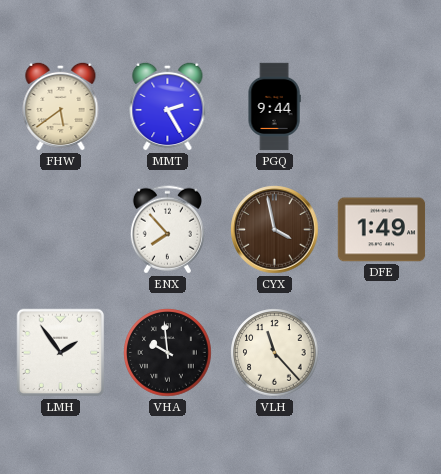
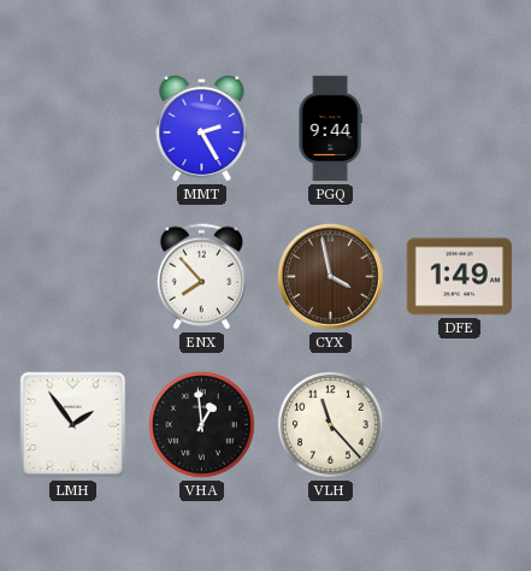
FHW: 5:39 -> none (61, 106)
VHA: 9:59 -> 12:59 (202, 425)
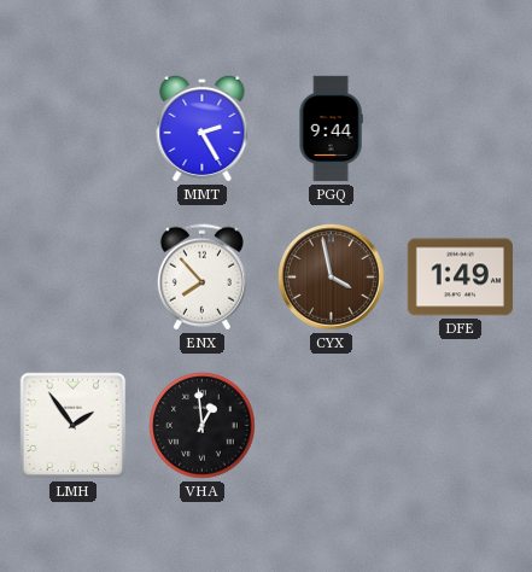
VLH: 11:23 -> none (331, 425)
